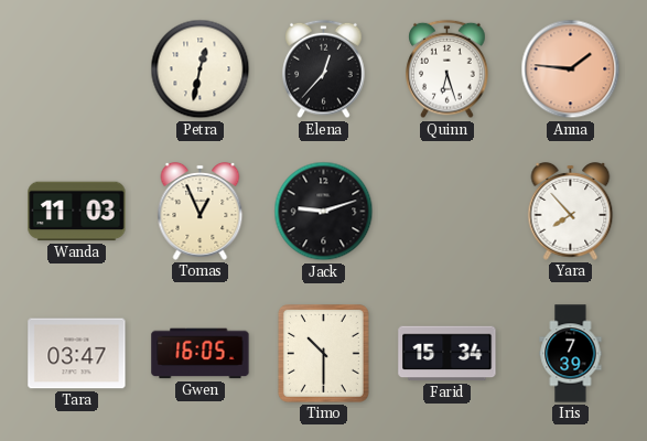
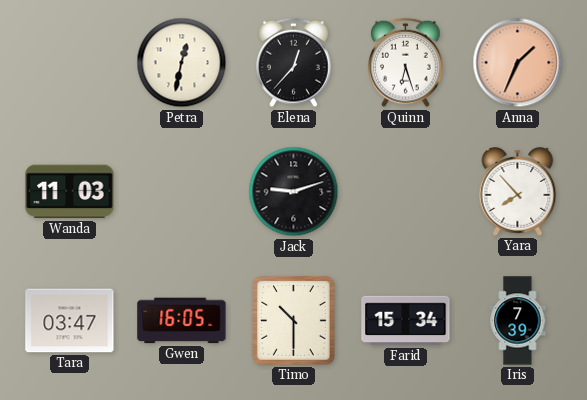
Anna: 1:46 -> 1:34 (518, 63)
Tomas: 12:56 -> none (201, 212)
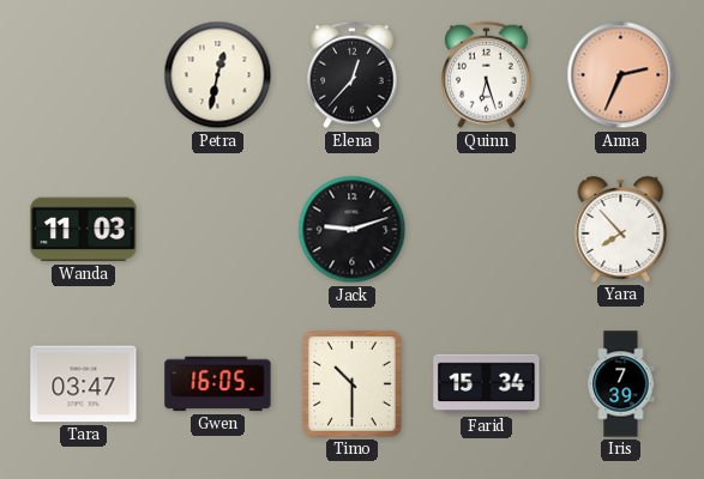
Anna: 1:34 -> 2:34 (621, 75)
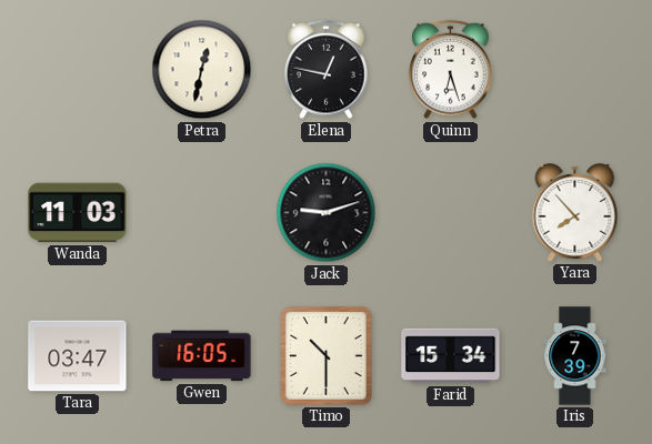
Elena: 12:37 -> 12:47 (327, 70)
Anna: 2:34 -> none (621, 75)
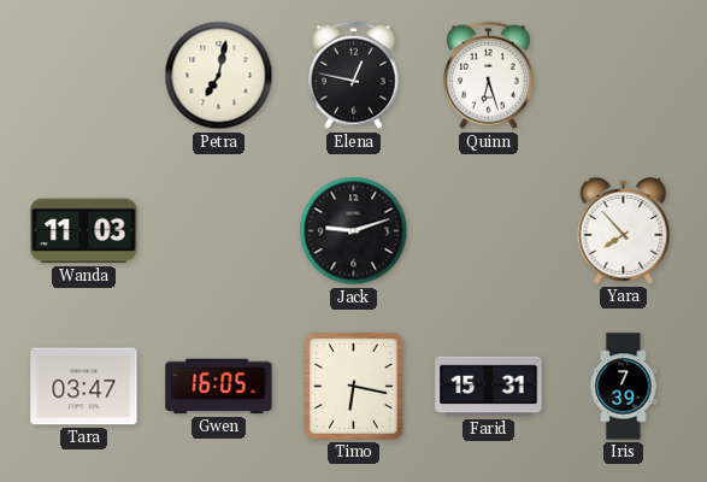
Petra: 12:32 -> 7:02 (219, 76)
Timo: 10:30 -> 6:17 (354, 387)
Farid: 15:34 -> 15:31 (489, 387)
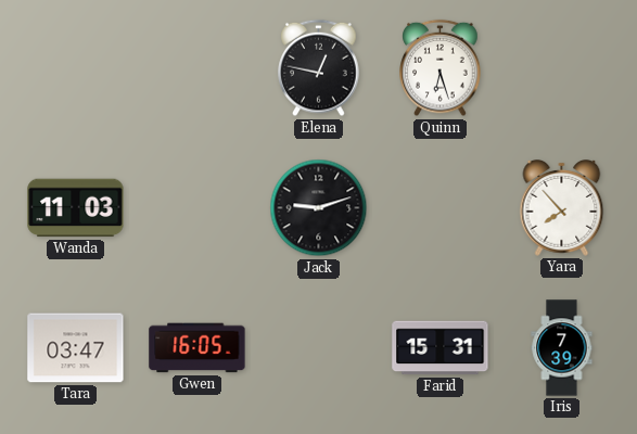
Petra: 7:02 -> none (219, 76)
Timo: 6:17 -> none (354, 387)
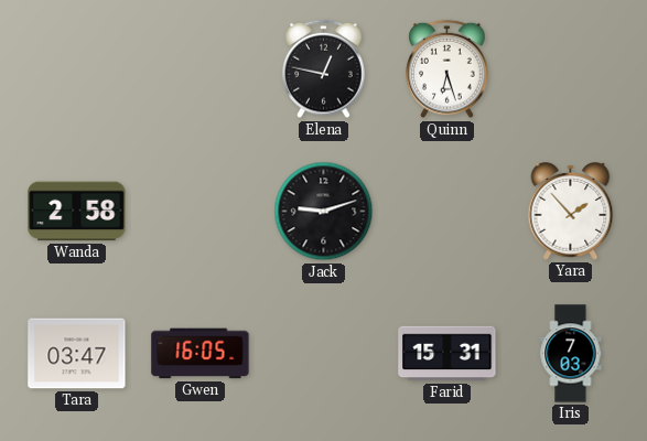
Wanda: 11:03 -> 2:58 (77, 212)
Yara: 7:53 -> 1:53 (571, 212)
Iris: 7:39 -> 7:03 (571, 354)
